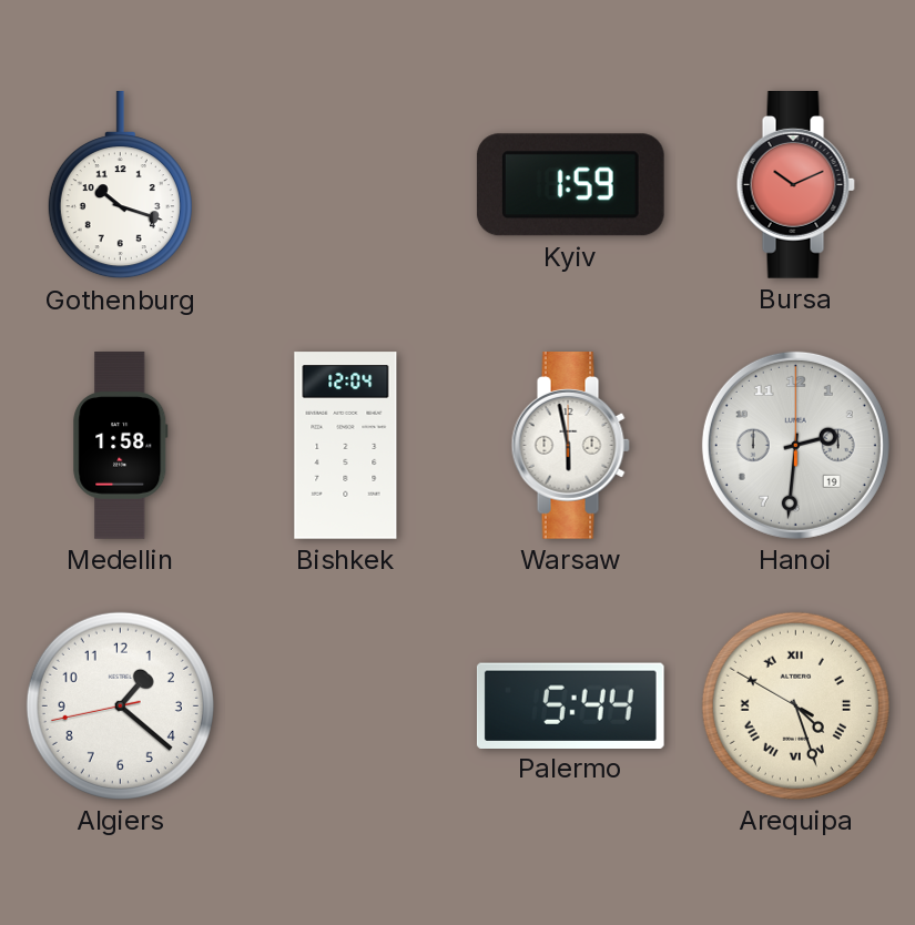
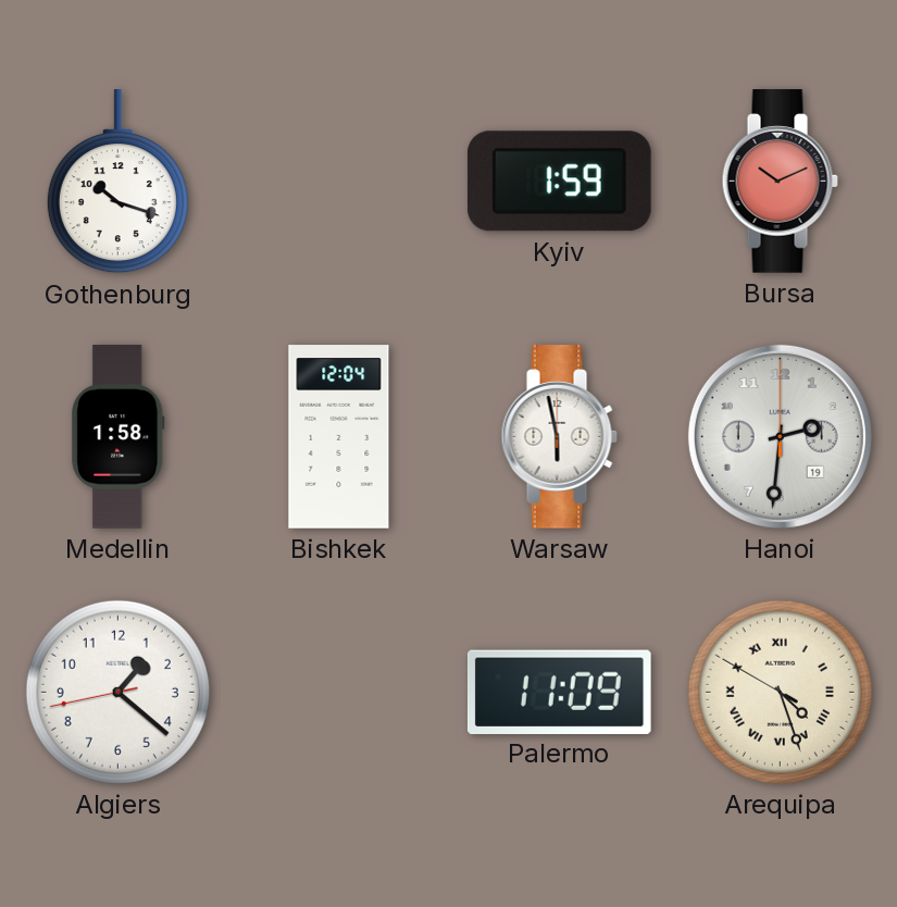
Palermo: 5:44 -> 11:09 (559, 692)
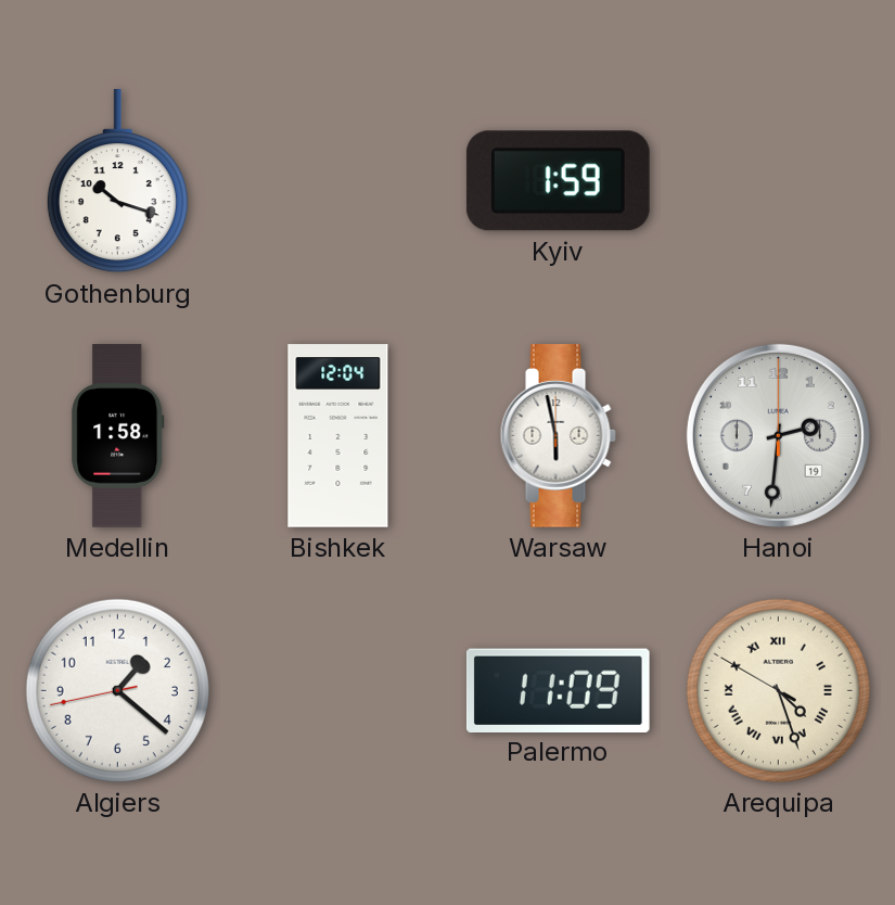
Bursa: 10:11 -> none (780, 182)
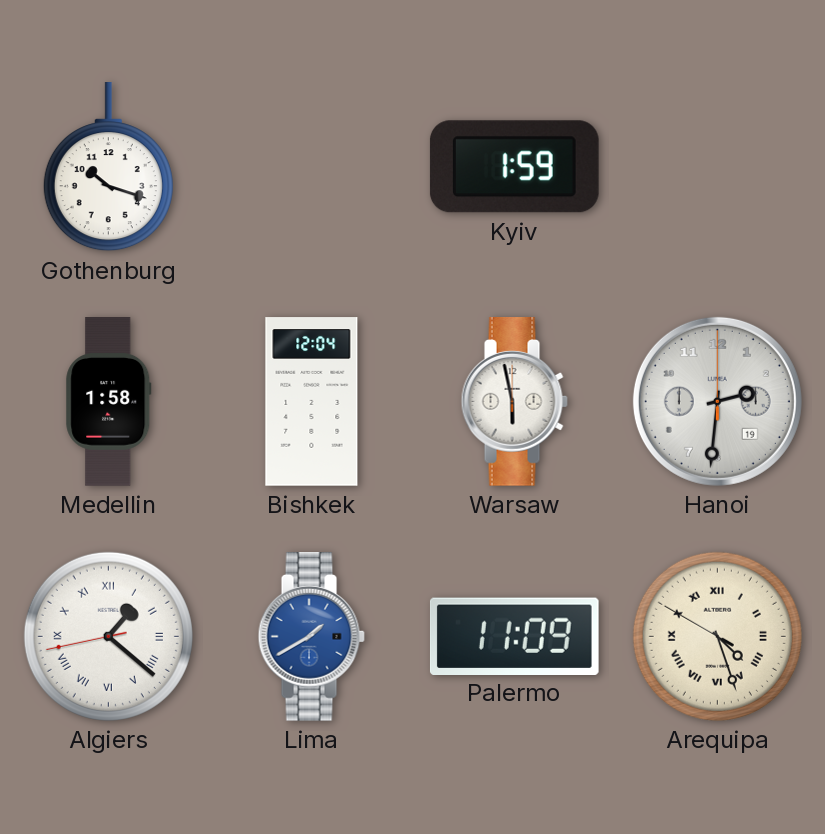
Algiers numerals: Arabic -> Roman (108, 636)
Lima: none -> 1:40 (311, 637)
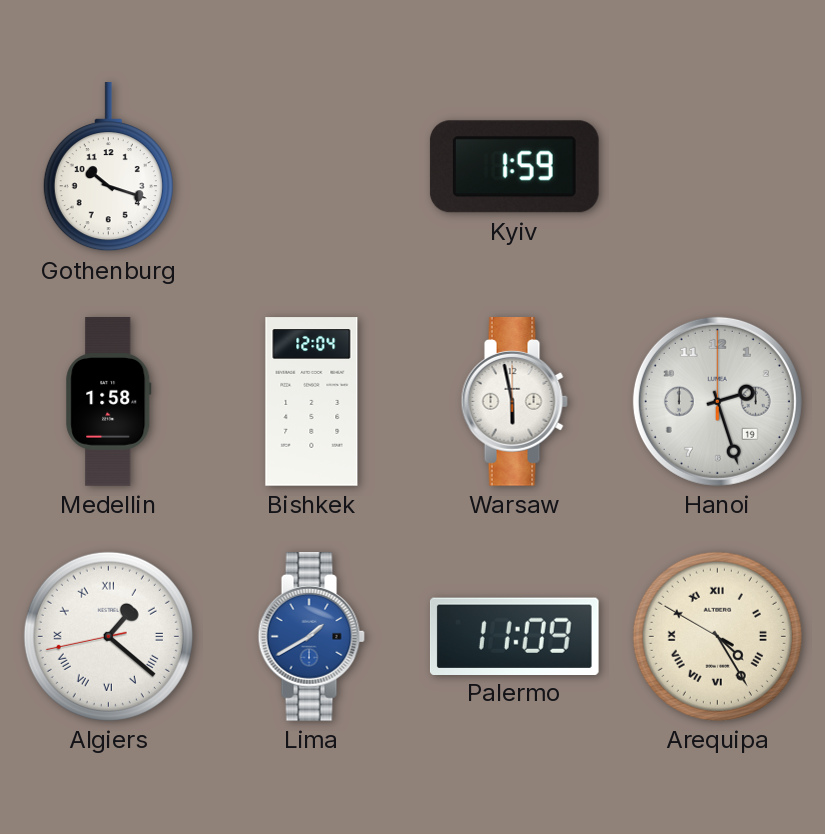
Hanoi: 2:31 -> 2:27 (717, 401)
Arequipa: 4:26 -> 4:24 (717, 636)
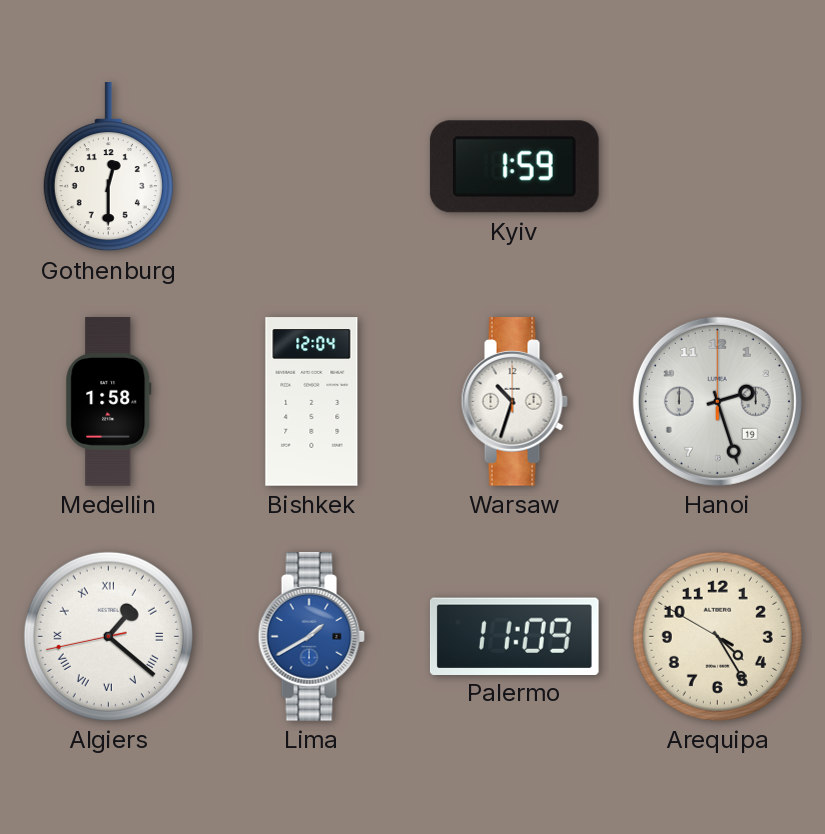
Gothenburg: 10:18 -> 12:30 (108, 168)
Warsaw: 5:58 -> 10:33 (514, 402)
Arequipa numerals: Roman -> Arabic (717, 636)
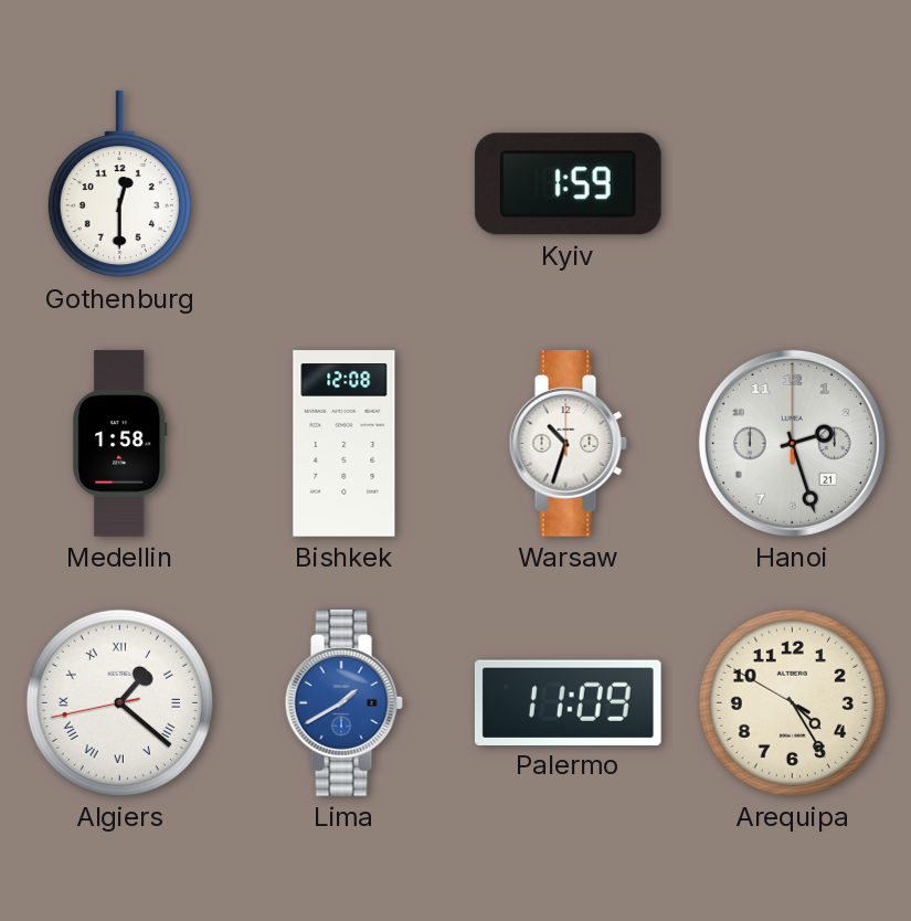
Bishkek: 12:04 -> 12:08 (345, 444)
Hanoi date: 19 -> 21 (792, 443)
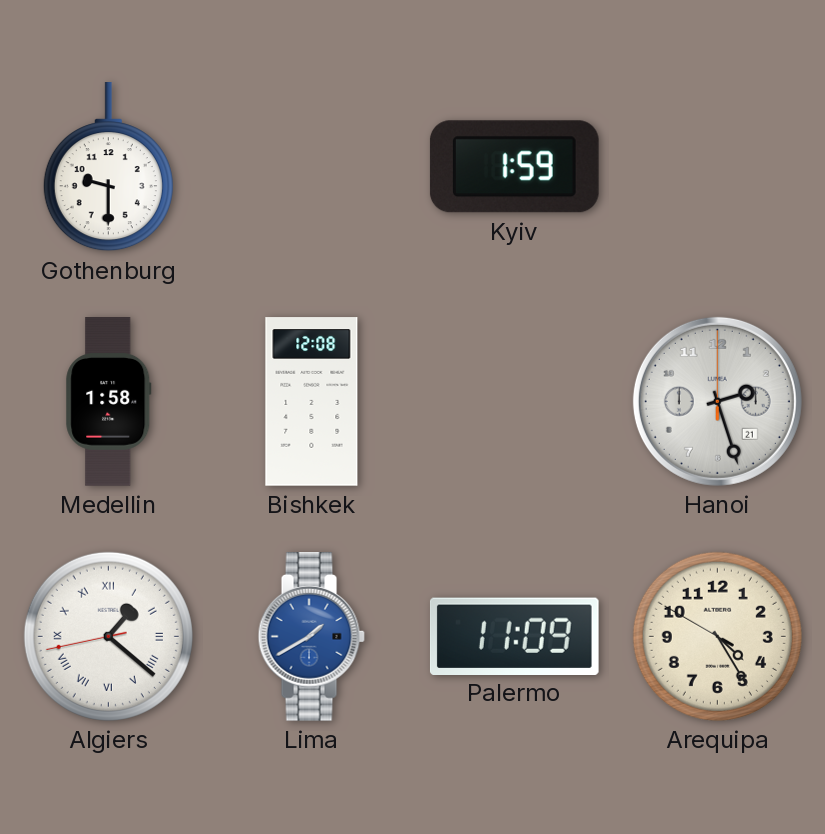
Gothenburg: 12:30 -> 9:30 (108, 168)
Warsaw: 10:33 -> none (568, 444)
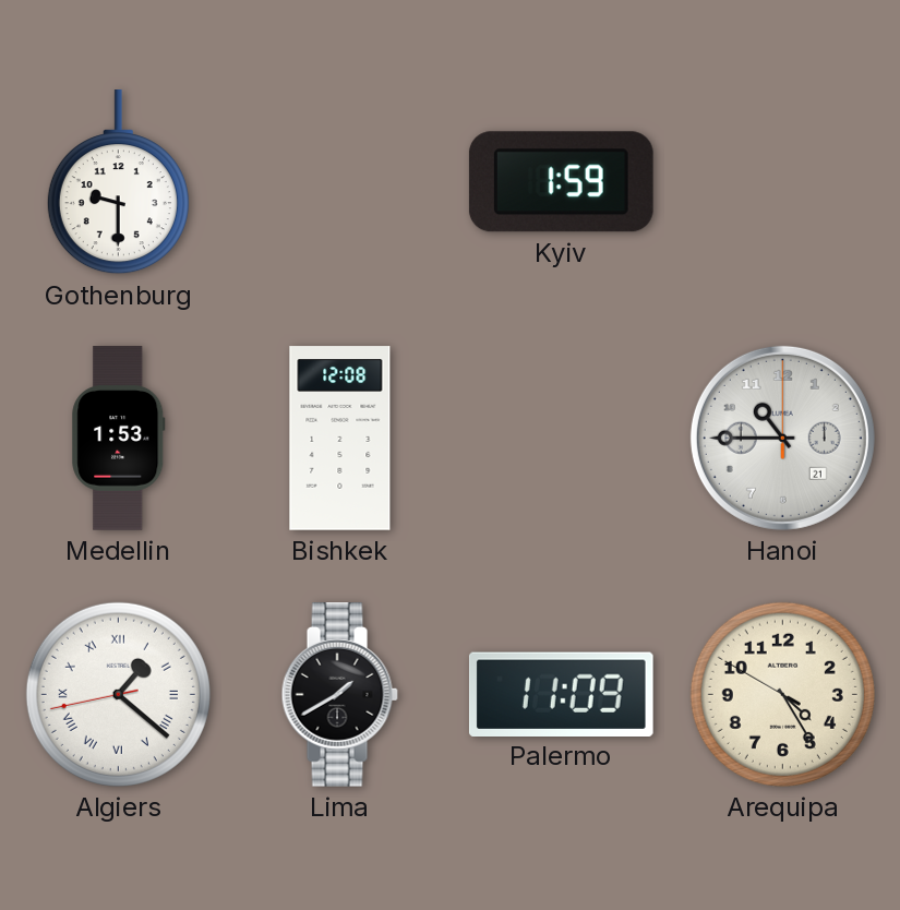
Medellin: 1:58 -> 1:53 (119, 439)
Hanoi: 2:27 -> 10:45 (782, 438)
Lima dial: blue -> black (339, 695)
